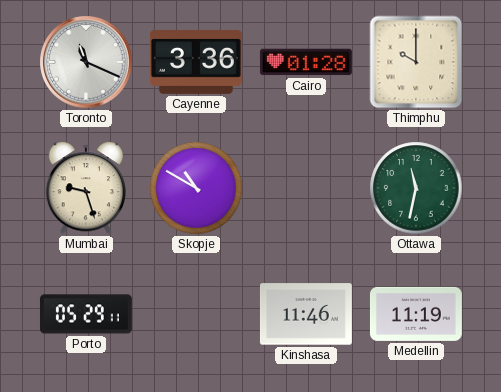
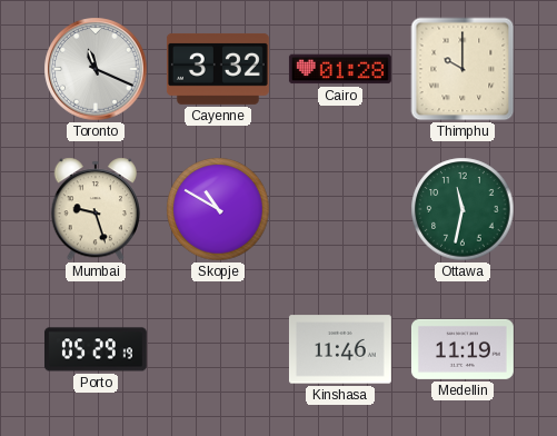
Cayenne: 3:36 -> 3:32 (218, 69)
Porto: 05:29:11 -> 05:29:19 (96, 349)
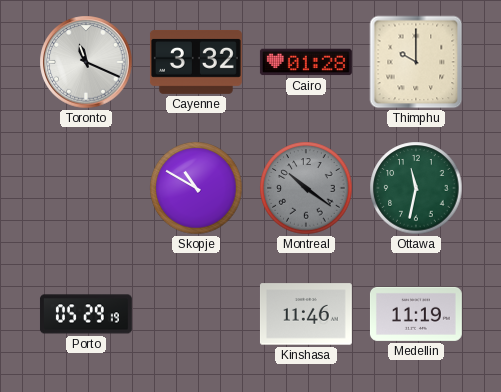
Mumbai: 9:27 -> none (95, 209)
Montreal: none -> 10:21 (306, 188)
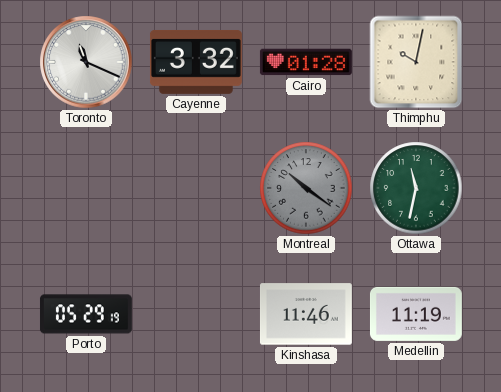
Thimphu: 10:00 -> 10:02 (416, 62)
Skopje: 10:50 -> none (196, 188)
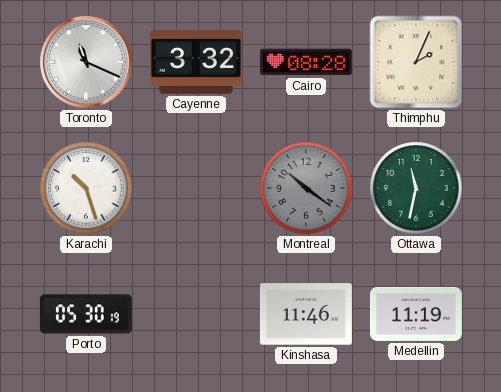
Cairo: 01:28 -> 08:28 (306, 62)
Thimphu: 10:02 -> 2:04 (416, 62)
Karachi: none -> 10:27 (86, 188)
Porto: 05:29 -> 05:30 (86, 314)
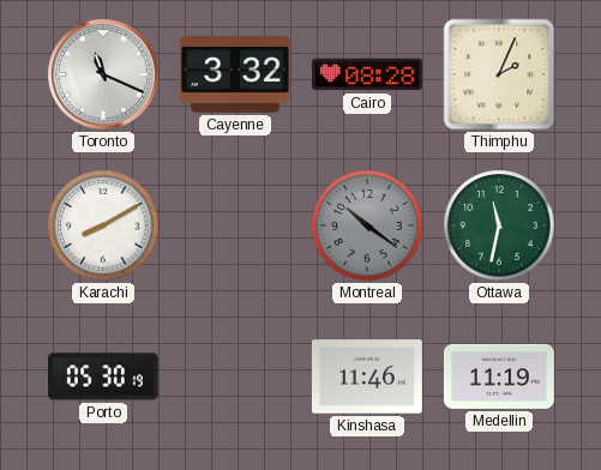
Karachi: 10:27 -> 8:10 (103, 225)
